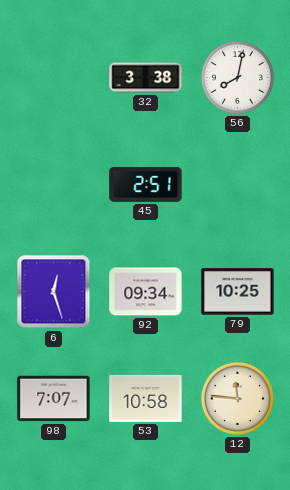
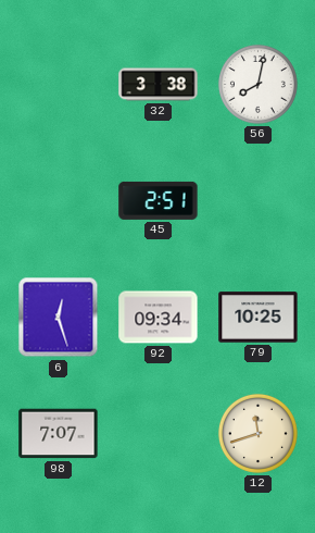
53: 10:58 -> none (146, 398)
12: 11:46 -> 11:42 (257, 433)
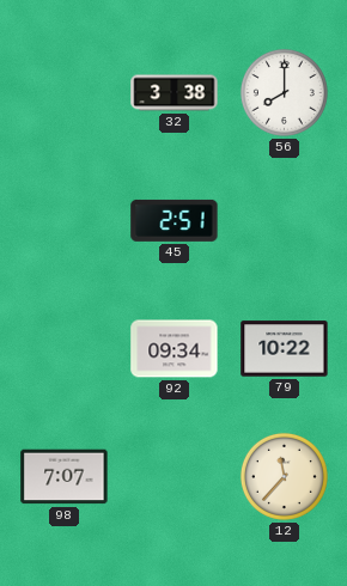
56: 8:02 -> 8:00 (284, 92)
6: 12:27 -> none (59, 318)
79: 10:25 -> 10:22 (285, 349)
12: 11:42 -> 11:37 (284, 476)
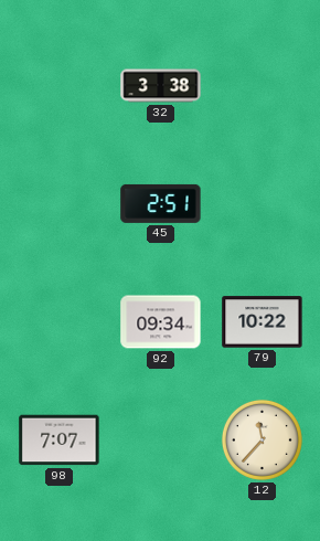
56: 8:00 -> none (284, 92)
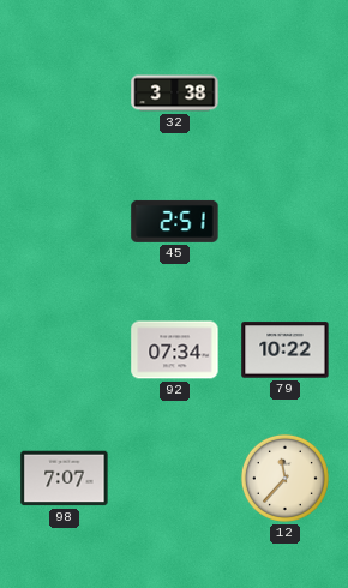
92: 09:34 -> 07:34 (175, 350)
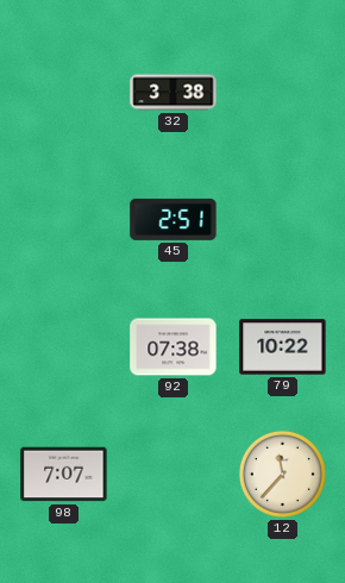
92: 07:34 -> 07:38 (174, 347)
